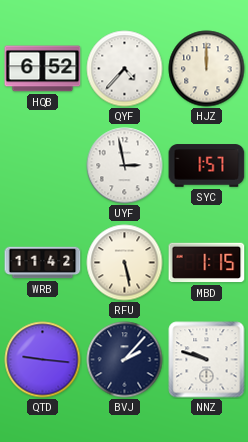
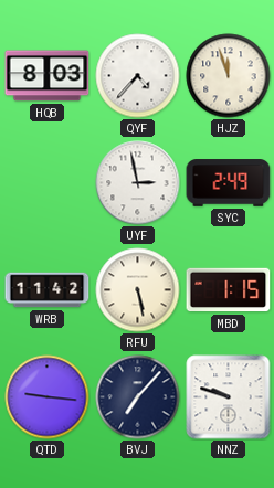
HQB: 6:52 -> 8:03 (48, 76)
HJZ: 12:00 -> 11:57 (229, 76)
SYC: 1:57 -> 2:49 (229, 183)
BVJ: 2:07 -> 7:07 (138, 397)
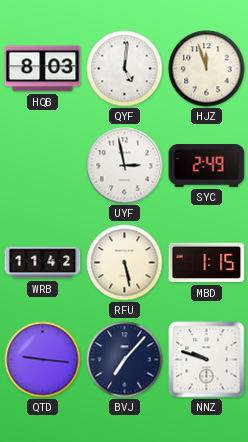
QYF: 4:37 -> 5:01 (125, 69)
